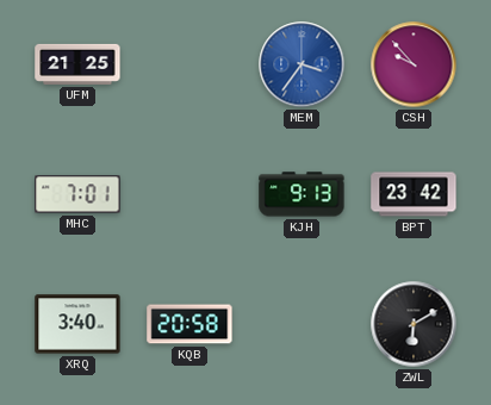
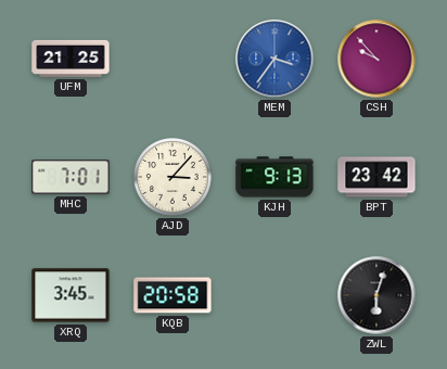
AJD: none -> 3:07 (174, 178)
XRQ: 3:40 -> 3:45 (71, 295)
ZWL: 6:10 -> 6:03 (376, 295)
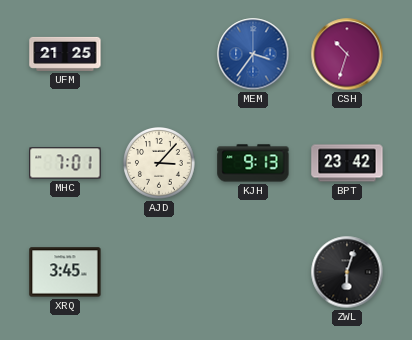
CSH: 9:53 -> 10:33 (347, 54)
KQB: 20:58 -> none (173, 295)
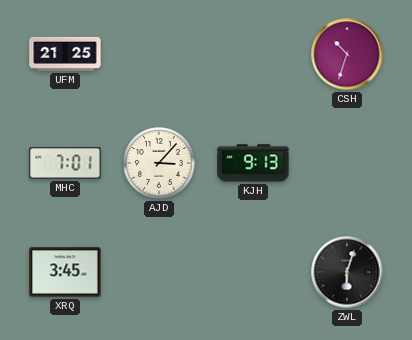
MEM: 3:36 -> none (253, 54)
BPT: 23:42 -> none (347, 163)
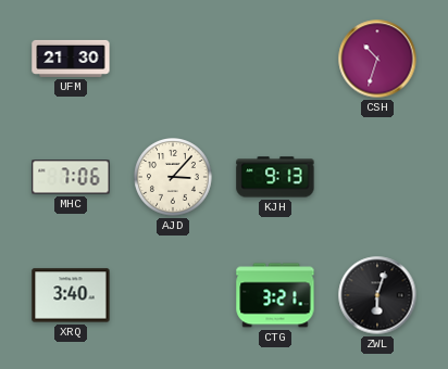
UFM: 21:25 -> 21:30 (71, 59)
MHC: 7:01 -> 7:06 (71, 177)
XRQ: 3:45 -> 3:40 (71, 295)
CTG: none -> 3:21 (275, 295)
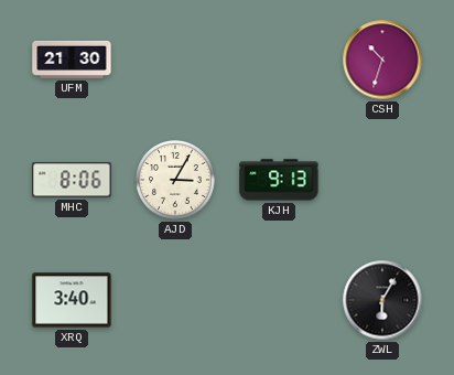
MHC: 7:06 -> 8:06 (72, 180)
AJD: 3:07 -> 3:05 (176, 181)
CTG: 3:21 -> none (275, 295)
ZWL: 6:03 -> 6:05 (382, 300)
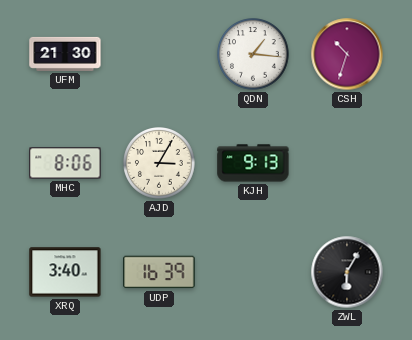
QDN: none -> 1:16 (254, 55)
UDP: none -> 16:39 (159, 272)
